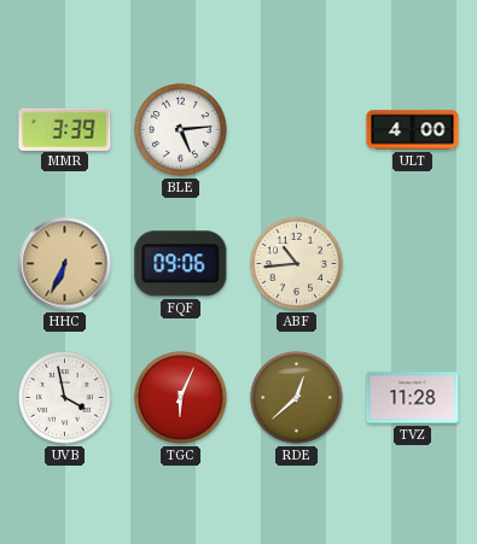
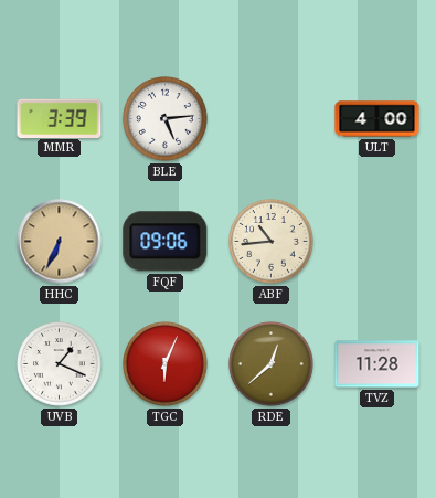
UVB: 3:58 -> 1:19 (60, 364)
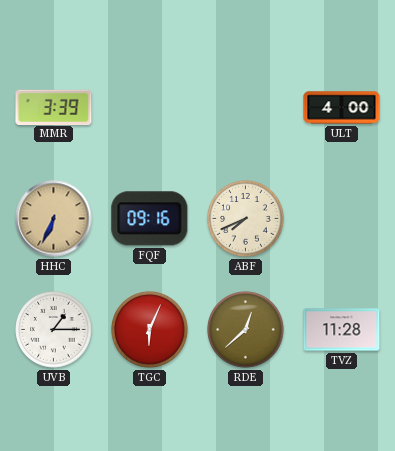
BLE: 5:14 -> none (166, 119)
FQF: 09:06 -> 09:16 (150, 219)
ABF: 10:44 -> 7:41 (246, 219)
UVB: 1:19 -> 1:15 (54, 330)
